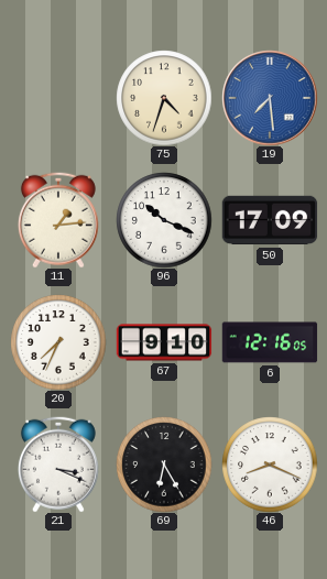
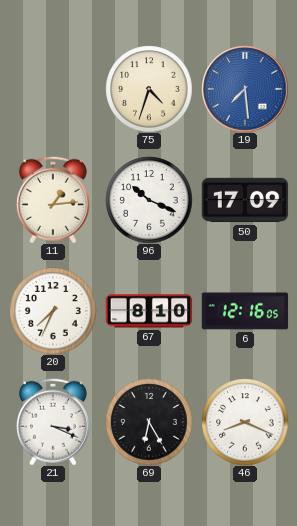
67: 9:10 -> 8:10 (149, 311)
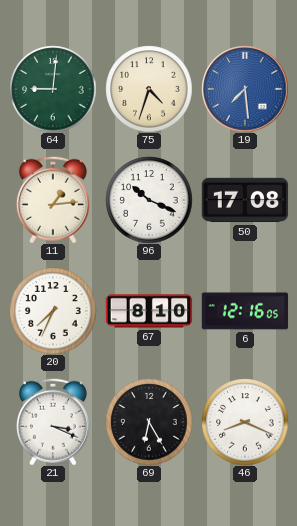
64: none -> 9:01 (53, 89)
50: 17:09 -> 17:08 (245, 200)
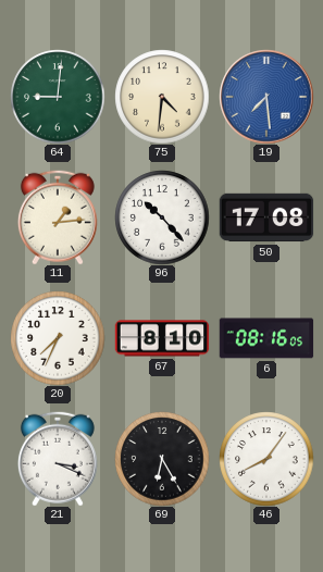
75: 4:33 -> 4:31 (162, 97)
96: 10:19 -> 10:23 (162, 217)
6: 12:16 -> 08:16 (266, 338)
46: 8:19 -> 8:06 (266, 459)
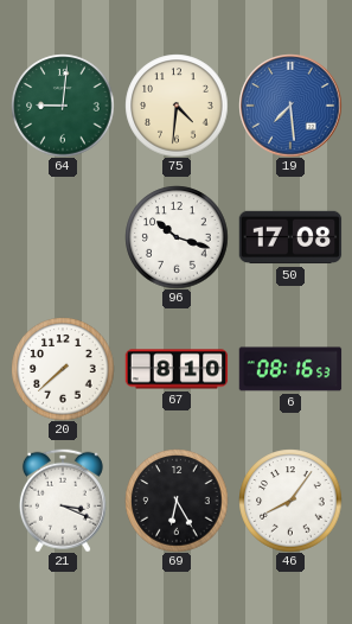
11: 1:14 -> none (58, 217)
96: 10:23 -> 10:18 (177, 237)
20: 7:34 -> 7:38 (63, 369)
6: 08:16:05 -> 08:16:53 (290, 369)
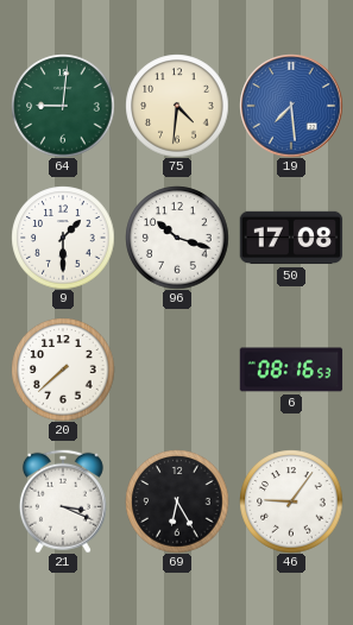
9: none -> 1:30 (63, 238)
67: 8:10 -> none (177, 369)
46: 8:06 -> 9:06 (291, 501)
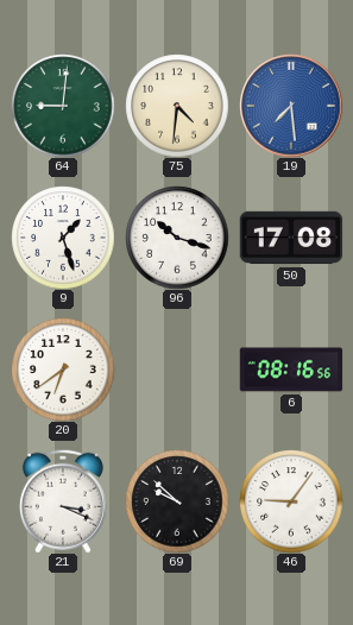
9: 1:30 -> 1:27 (63, 238)
20: 7:38 -> 6:39 (63, 370)
6: 08:16:53 -> 08:16:56 (291, 370)
69: 6:25 -> 9:52 (177, 501)
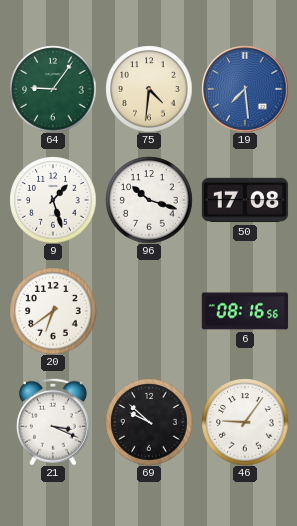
64: 9:01 -> 9:06 (53, 89)
